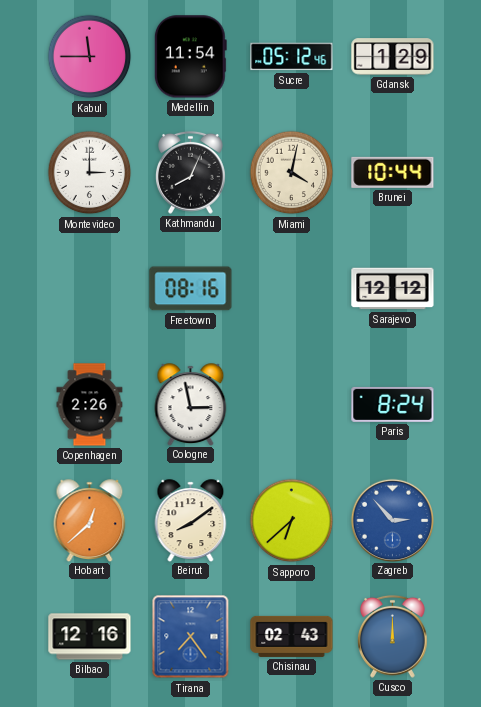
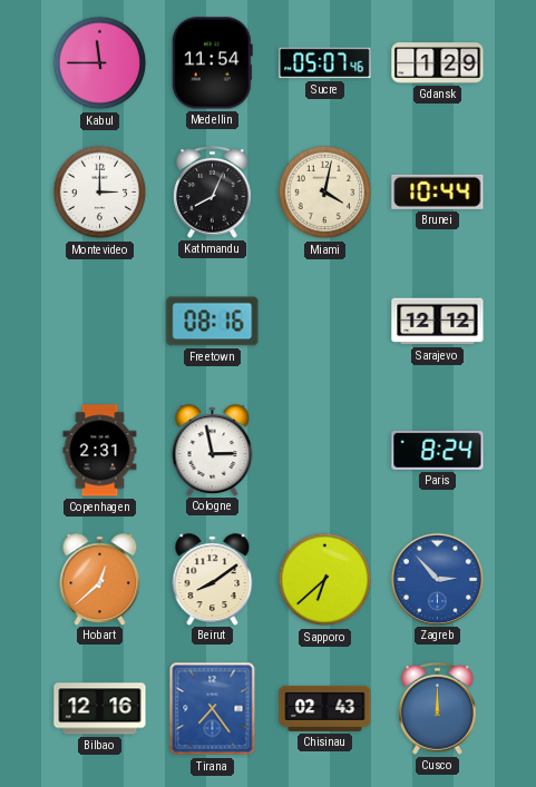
Sucre: 05:12 -> 05:07 (325, 63)
Copenhagen: 2:26 -> 2:31 (100, 451)
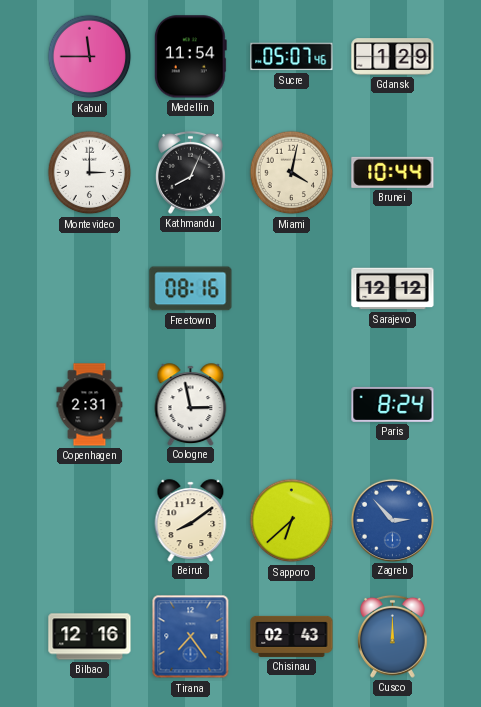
Hobart: 12:38 -> none (100, 579)
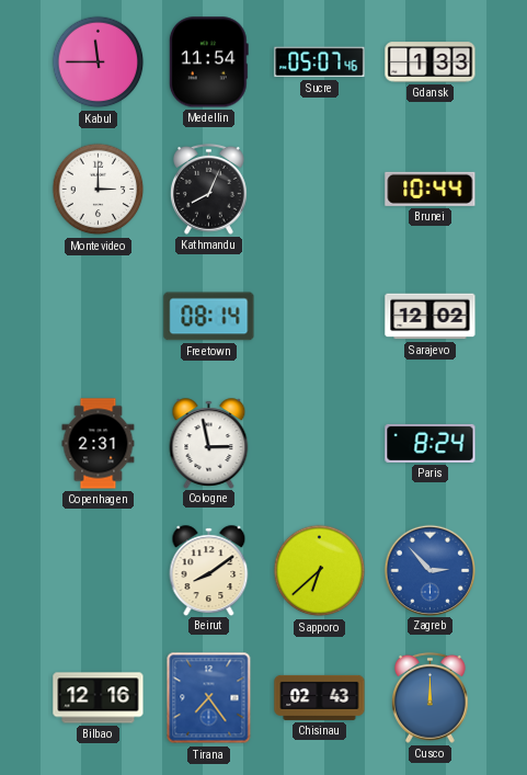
Gdansk: 1:29 -> 1:33 (431, 62)
Miami: 4:02 -> none (292, 173)
Freetown: 08:16 -> 08:14 (209, 317)
Sarajevo: 12:12 -> 12:02 (431, 317)
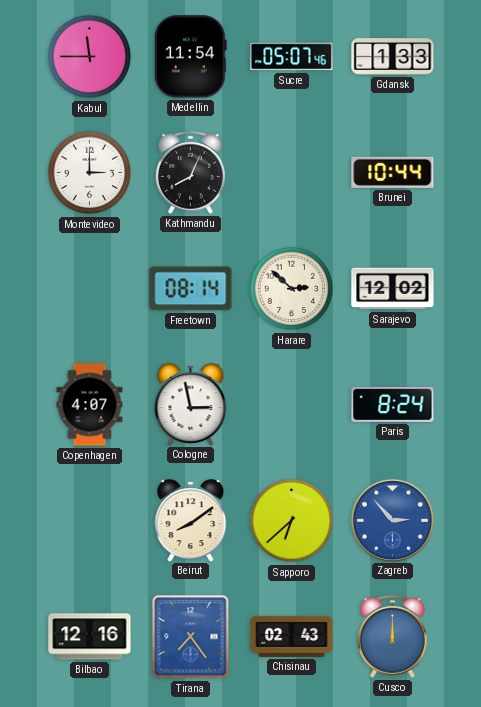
Harare: none -> 2:52 (292, 289)
Copenhagen: 2:31 -> 4:07 (90, 405)
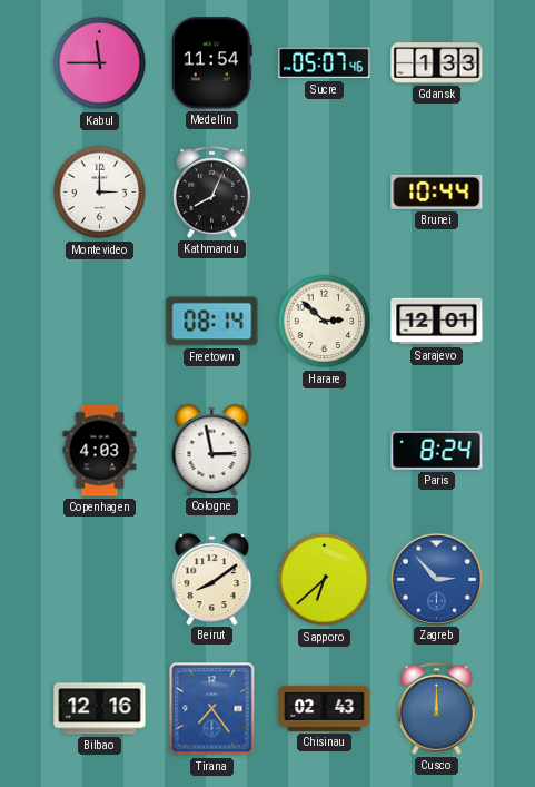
Sarajevo: 12:02 -> 12:01 (437, 322)
Copenhagen: 4:07 -> 4:03 (100, 451)
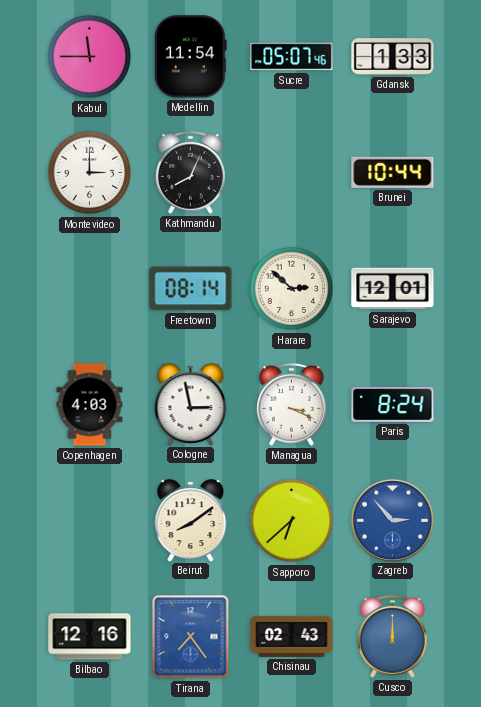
Managua: none -> 3:19 (292, 404)
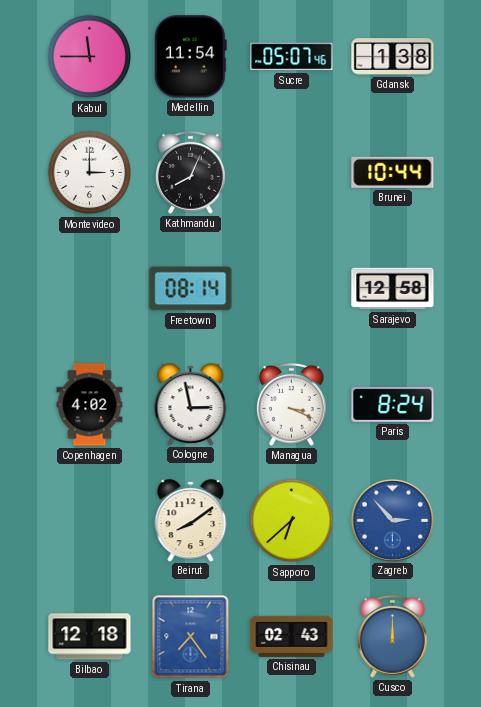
Gdansk: 1:33 -> 1:38 (393, 57)
Harare: 2:52 -> none (292, 289)
Sarajevo: 12:01 -> 12:58 (393, 289)
Copenhagen: 4:03 -> 4:02 (90, 405)
Bilbao: 12:16 -> 12:18 (90, 637)
